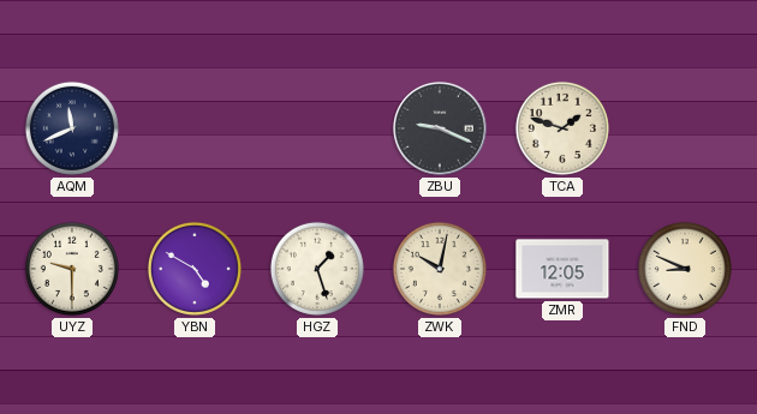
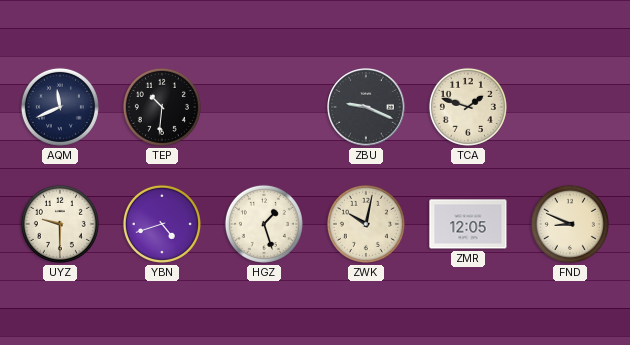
TEP: none -> 10:31 (162, 107)
YBN: 4:50 -> 4:42 (162, 224)
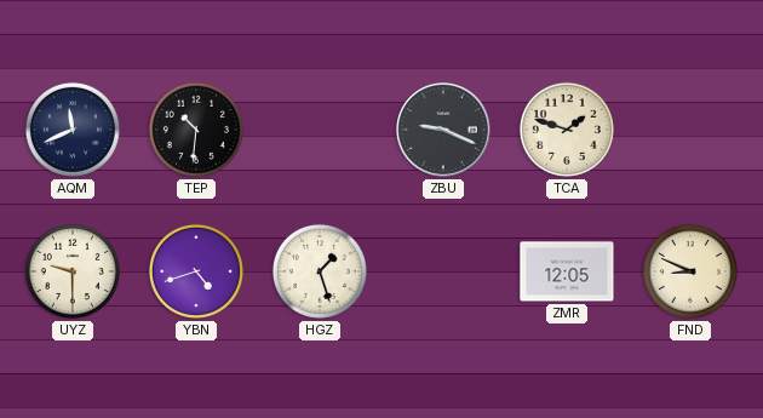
ZWK: 10:02 -> none (366, 224)
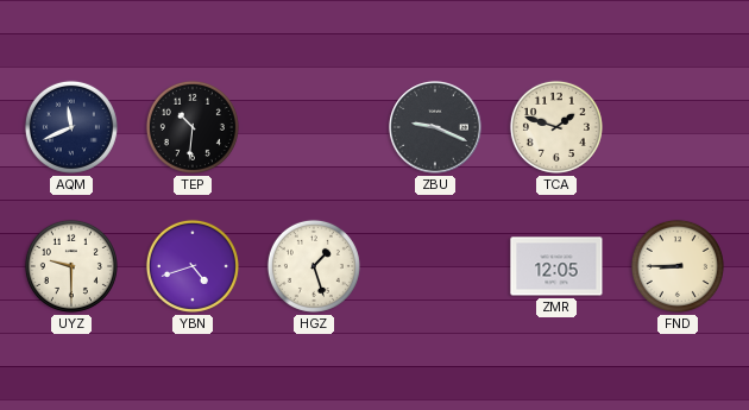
FND: 8:49 -> 8:45 (678, 266)
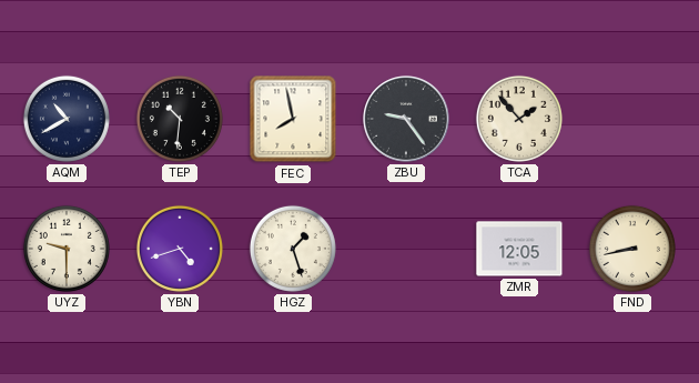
AQM: 11:41 -> 10:40 (67, 119)
FEC: none -> 7:58 (293, 119)
ZBU: 9:19 -> 9:24 (406, 119)
TCA: 1:48 -> 1:53 (519, 119)
FND: 8:45 -> 8:43 (632, 249)
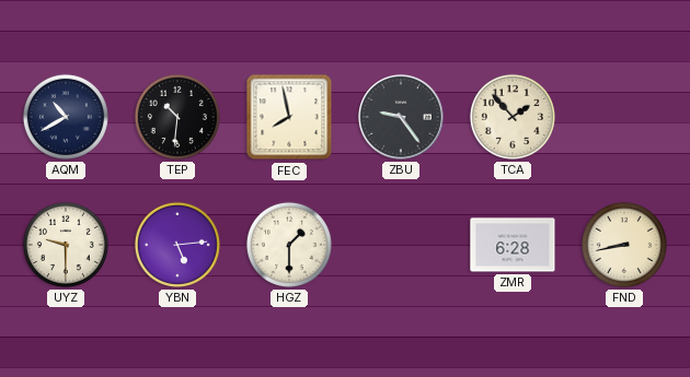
YBN: 4:42 -> 5:14 (177, 245)
HGZ: 1:27 -> 1:30 (289, 245)
ZMR: 12:05 -> 6:28 (513, 245)
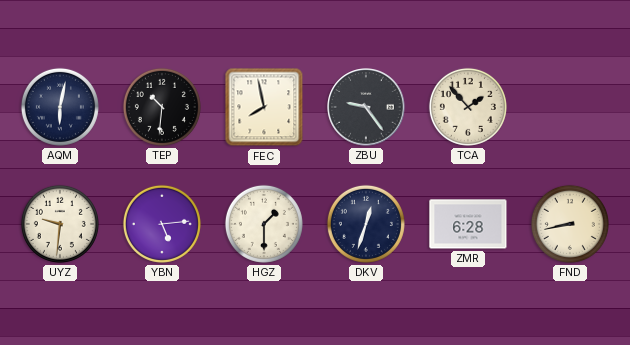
AQM: 10:40 -> 6:02 (60, 107)
UYZ: 9:30 -> 9:31 (60, 224)
DKV: none -> 12:33 (366, 224)
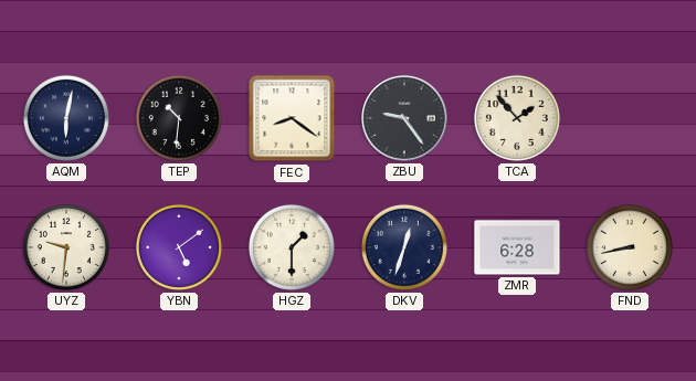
FEC: 7:58 -> 8:21 (292, 118)
YBN: 5:14 -> 5:09 (179, 247)
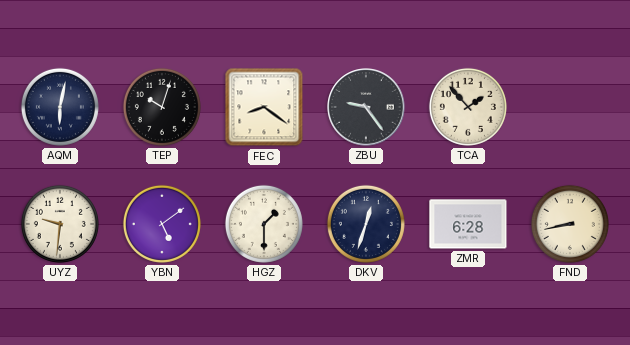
TEP: 10:31 -> 10:03 (162, 107)
